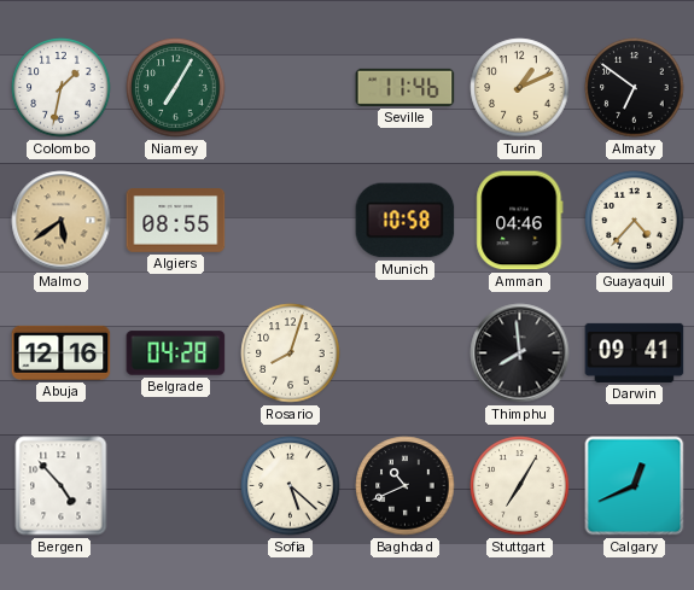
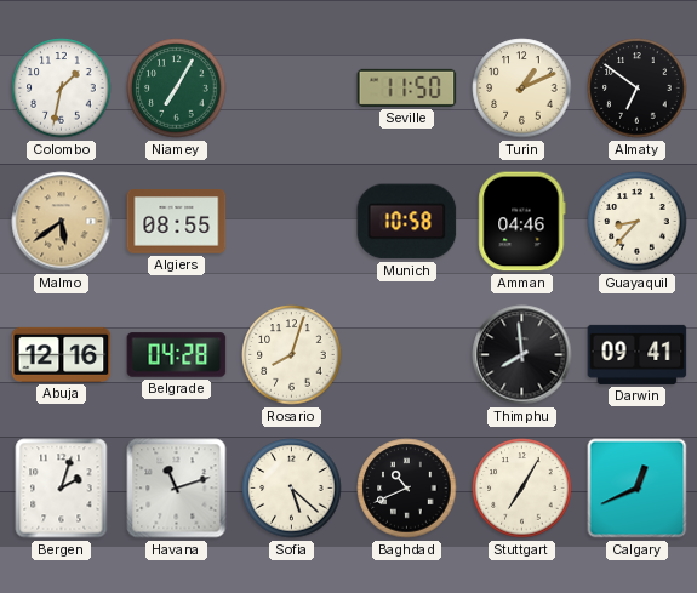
Seville: 11:46 -> 11:50 (407, 87)
Guayaquil: 4:37 -> 8:37 (638, 222)
Bergen: 4:53 -> 2:03 (62, 489)
Havana: none -> 11:12 (177, 489)
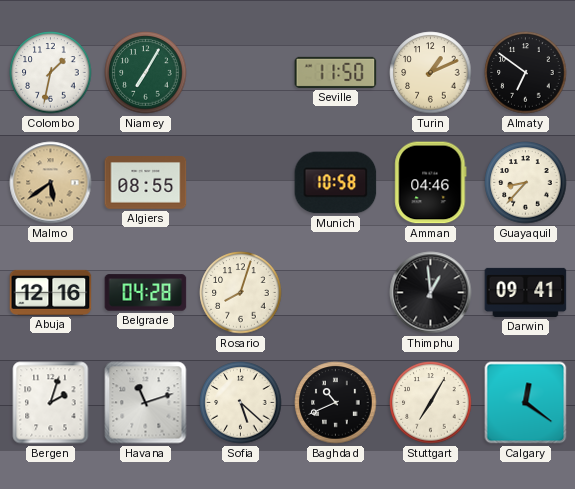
Thimphu: 7:59 -> 12:59 (431, 293)
Calgary: 12:41 -> 12:21 (526, 403)
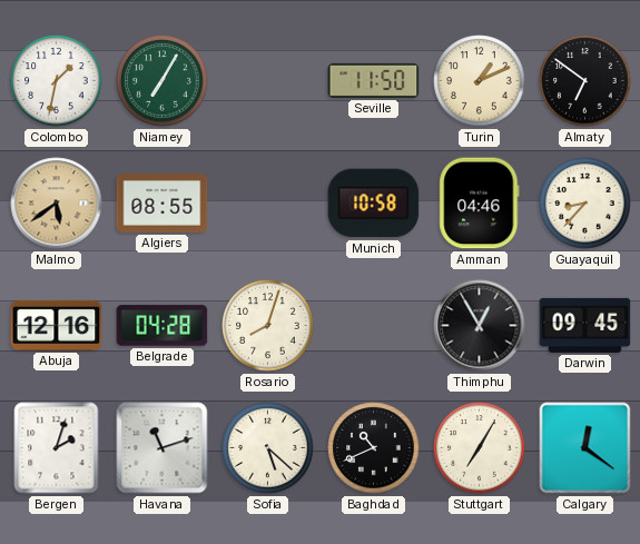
Thimphu: 12:59 -> 12:55 (480, 326)
Darwin: 09:41 -> 09:45 (585, 325)
